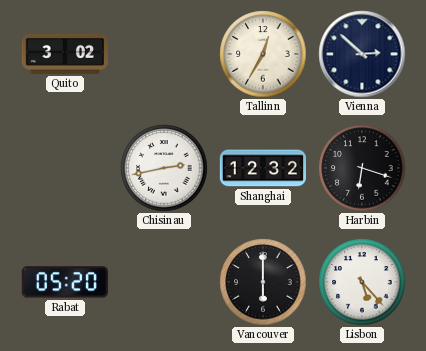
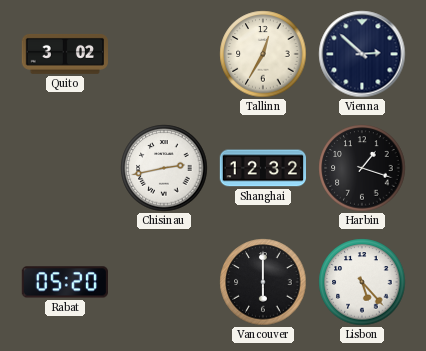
Harbin: 6:18 -> 1:18 (362, 168)
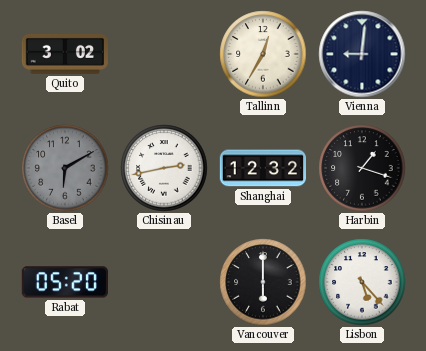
Vienna: 2:52 -> 9:01 (362, 54)
Basel: none -> 6:10 (65, 168)
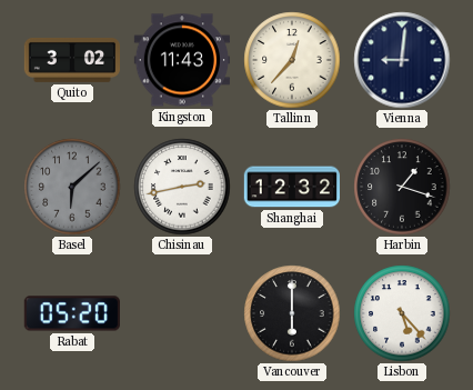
Kingston: none -> 11:43 (181, 60)
Tallinn: 12:35 -> 12:37 (292, 60)
Basel: 6:10 -> 6:08 (72, 187)
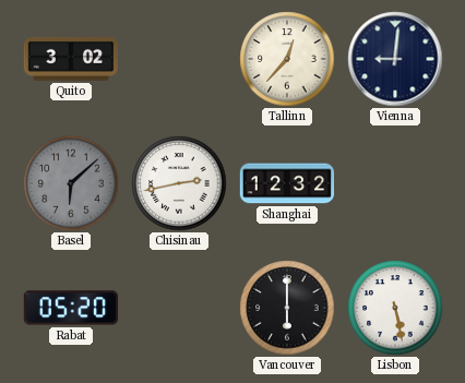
Kingston: 11:43 -> none (181, 60)
Harbin: 1:18 -> none (402, 187)
Lisbon: 5:23 -> 5:28 (395, 308)
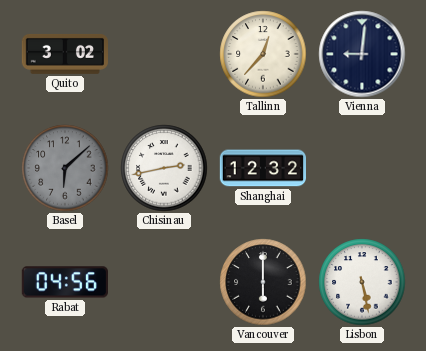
Rabat: 05:20 -> 04:56 (65, 282)
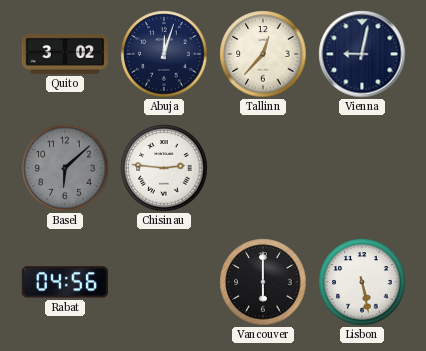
Abuja: none -> 12:03 (164, 54)
Vienna: 9:01 -> 9:02 (362, 54)
Chisinau: 2:43 -> 2:46 (164, 168)
Shanghai: 12:32 -> none (262, 168)
